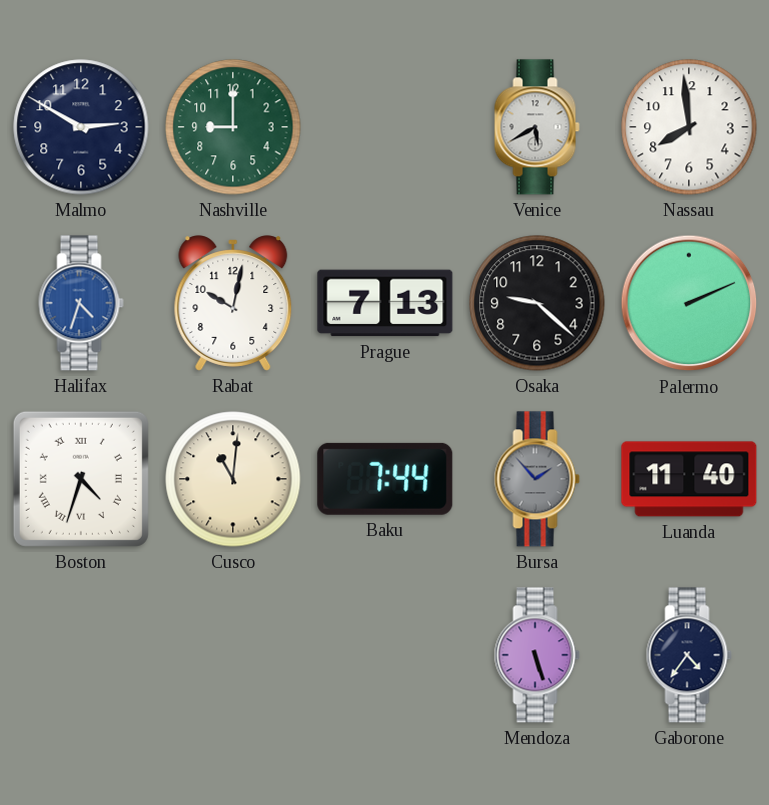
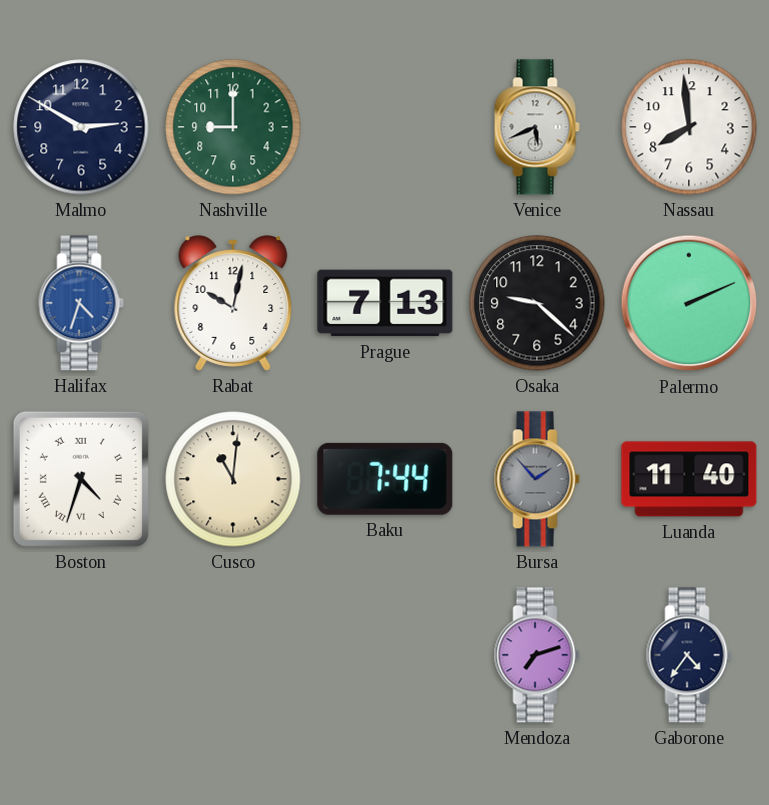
Venice: 5:40 -> 5:41 (537, 127)
Mendoza: 5:27 -> 7:12 (537, 655)
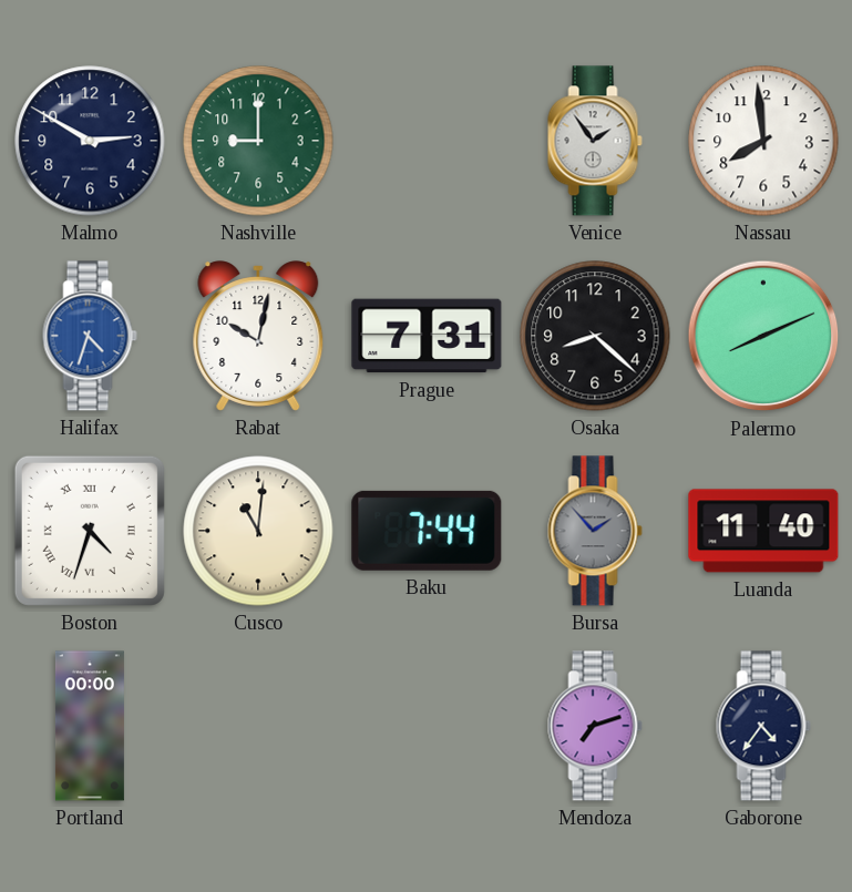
Venice: 5:41 -> 1:54 (595, 141)
Prague: 7:13 -> 7:31 (427, 336)
Osaka: 9:22 -> 8:22 (595, 336)
Palermo: 2:11 -> 8:11 (763, 336)
Portland: none -> 00:00 (90, 726)
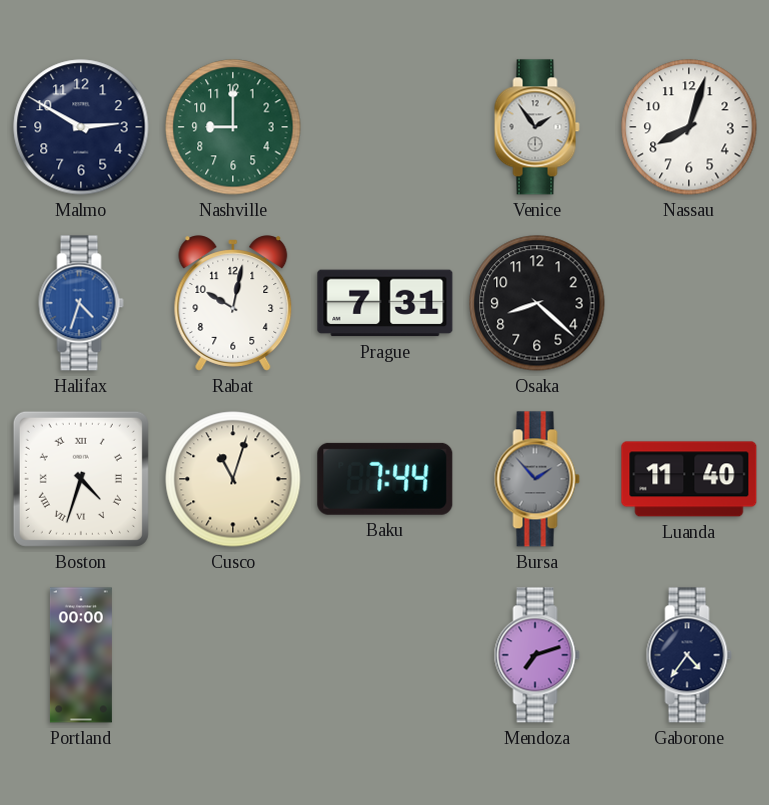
Nassau: 7:59 -> 8:03 (689, 127)
Palermo: 8:11 -> none (763, 336)
Cusco: 11:01 -> 11:03 (233, 479)
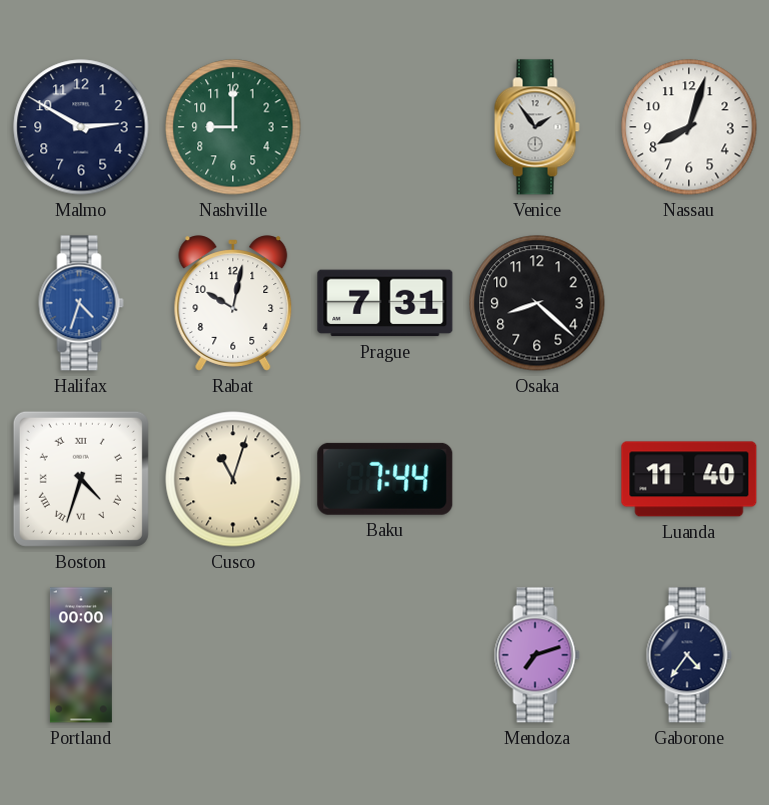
Bursa: 1:53 -> none (537, 479)
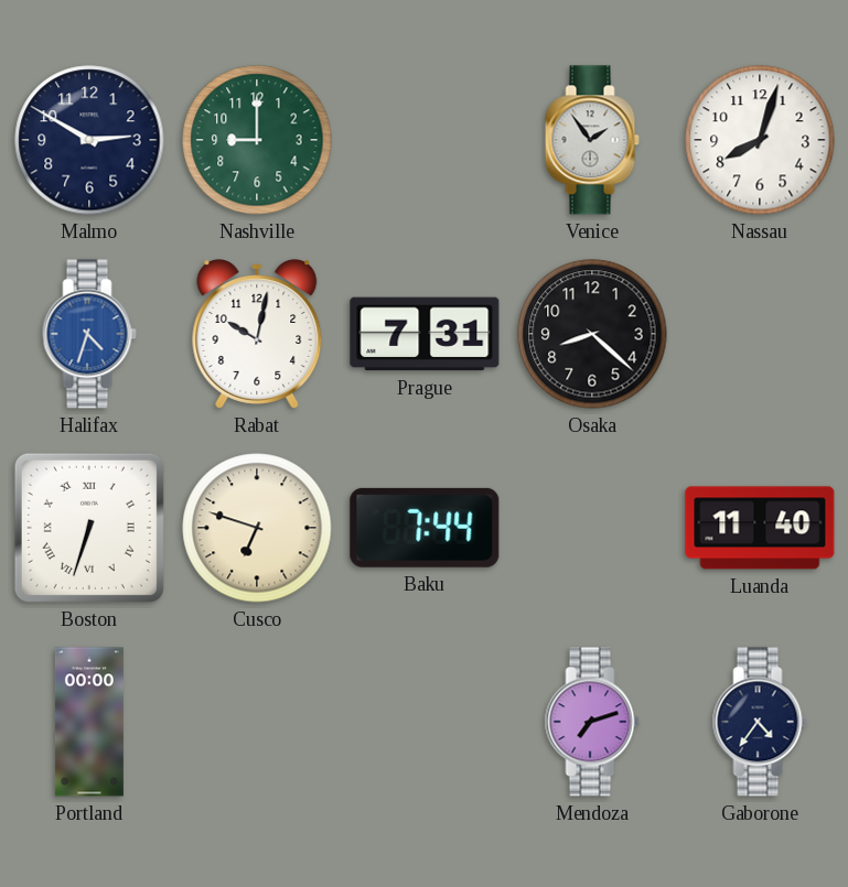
Boston: 4:33 -> 6:33 (89, 528)
Cusco: 11:03 -> 6:48 (257, 528)
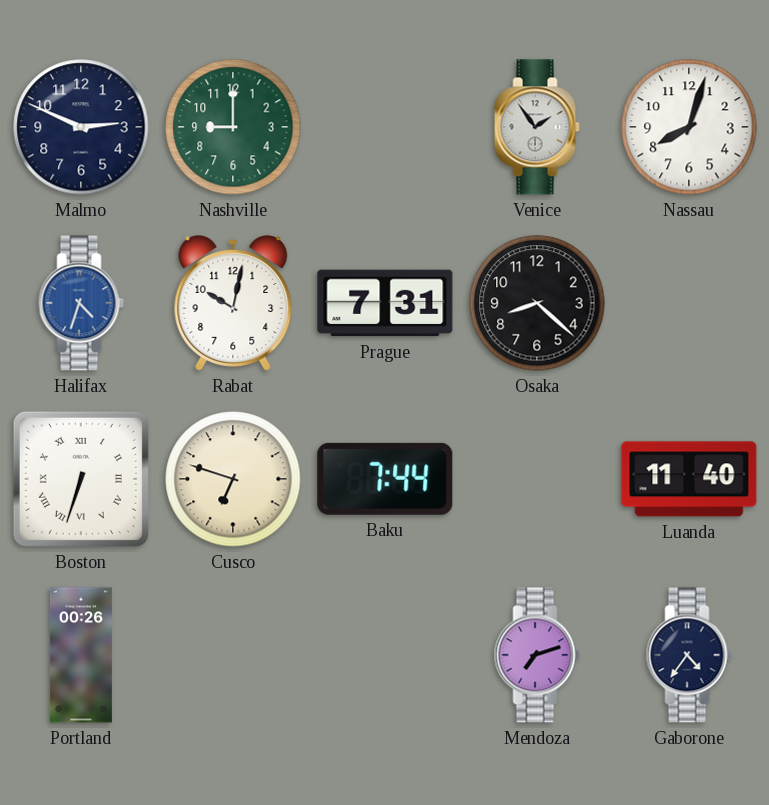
Malmo: 2:50 -> 2:49 (81, 127)
Portland: 00:00 -> 00:26 (81, 655)
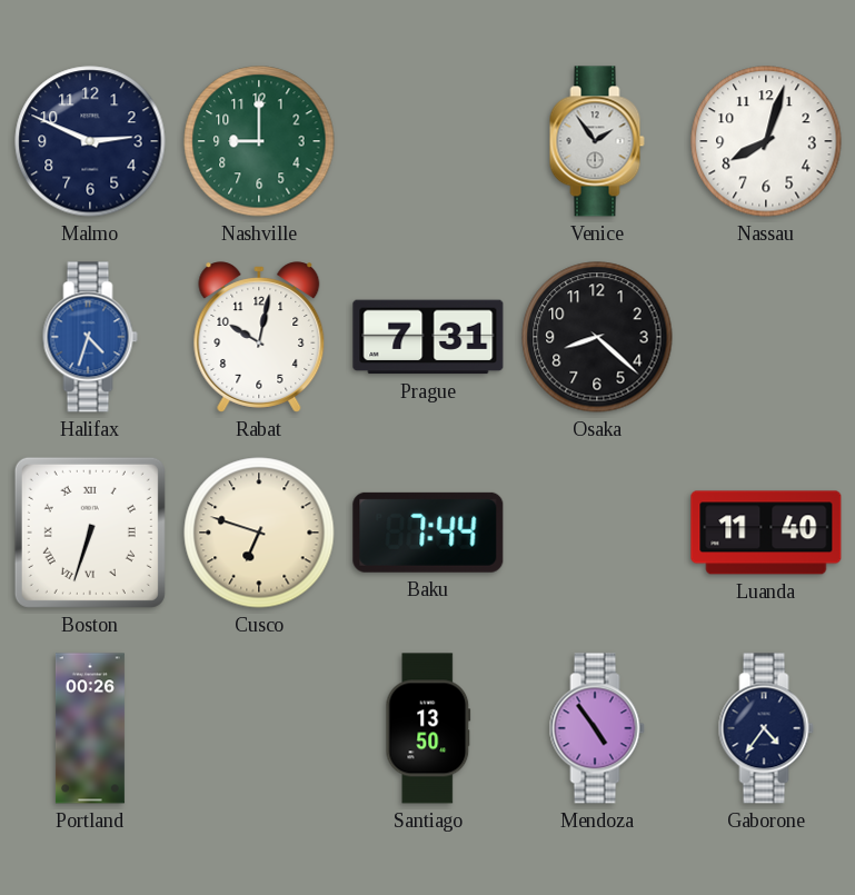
Santiago: none -> 13:50 (428, 728)
Mendoza: 7:12 -> 4:54 (597, 728)
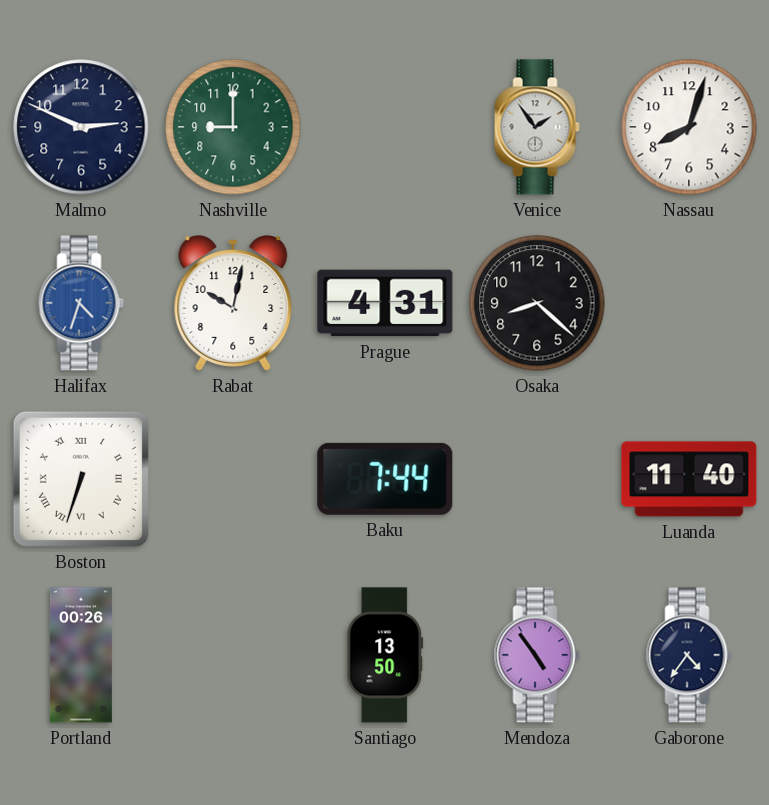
Prague: 7:31 -> 4:31 (385, 303)
Cusco: 6:48 -> none (259, 533)
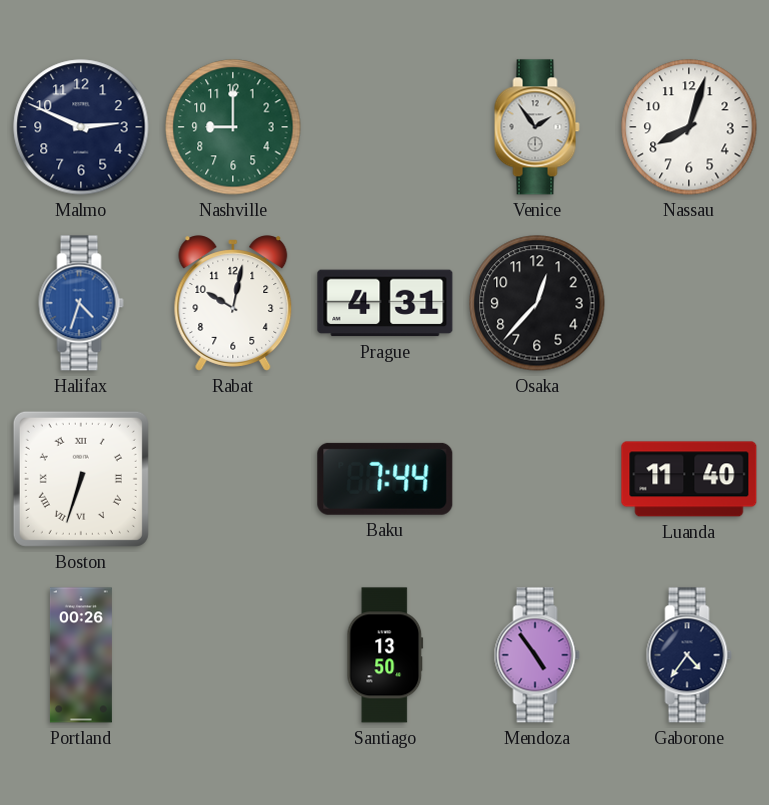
Osaka: 8:22 -> 12:37 (537, 303)
